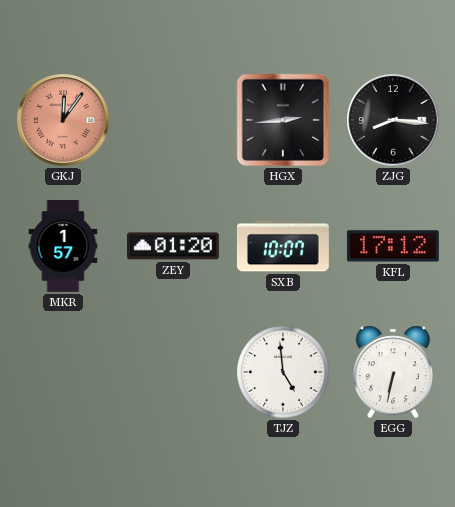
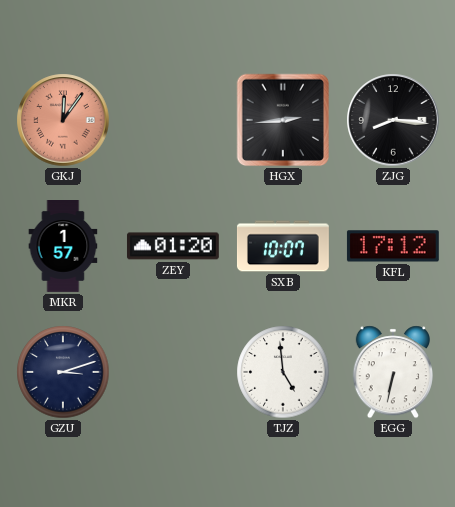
GZU: none -> 3:12 (63, 372)
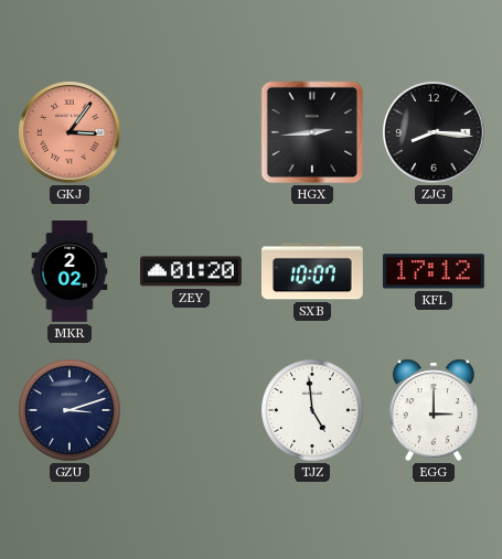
GKJ: 12:06 -> 3:06 (70, 132)
MKR: 1:57 -> 2:02 (70, 272)
EGG: 6:32 -> 3:00 (434, 410)
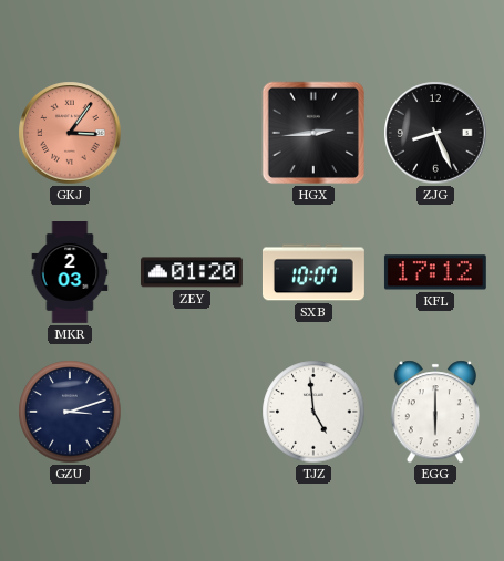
ZJG: 8:16 -> 8:26 (435, 133)
MKR: 2:02 -> 2:03 (70, 273)
EGG: 3:00 -> 6:00 (435, 412)
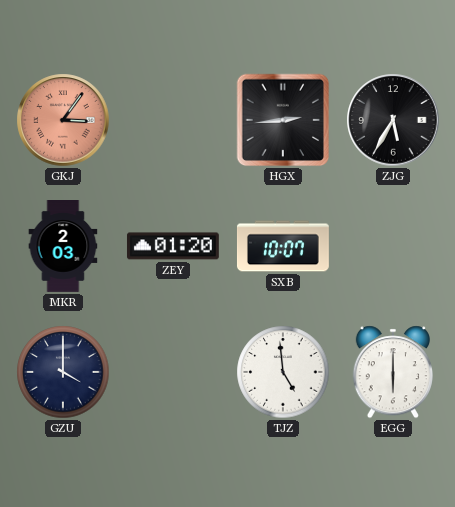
ZJG: 8:26 -> 5:35 (393, 120)
KFL: 17:12 -> none (435, 272)
GZU: 3:12 -> 4:00 (63, 372)
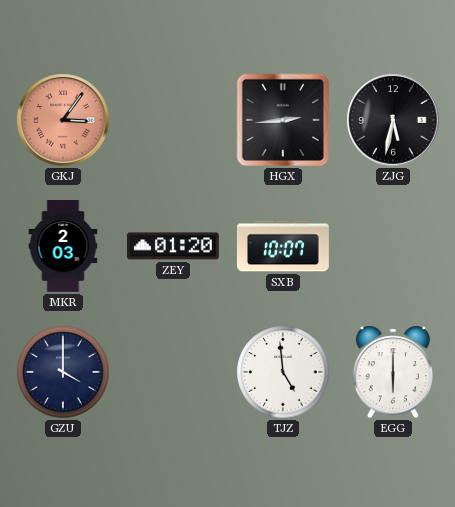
ZJG: 5:35 -> 5:32 (393, 120)
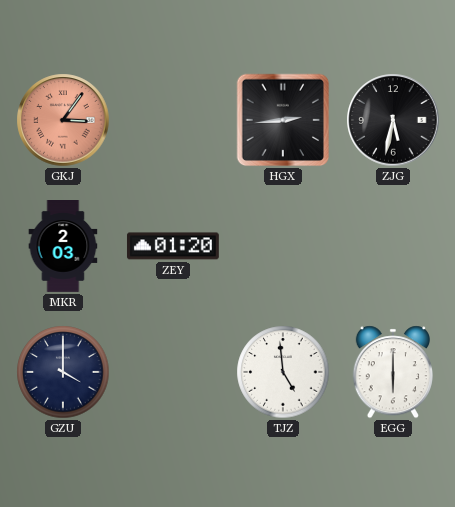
SXB: 10:07 -> none (283, 246)
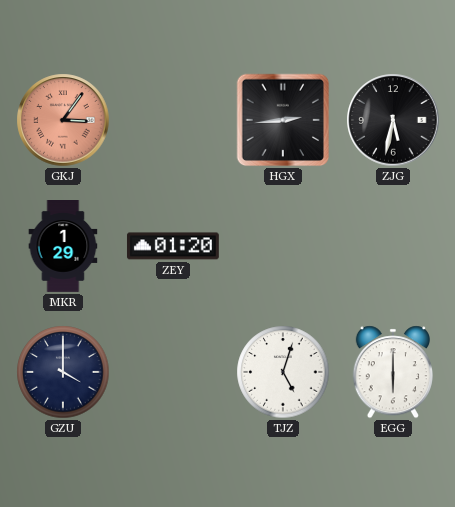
MKR: 2:03 -> 1:29 (63, 247)
TJZ: 4:59 -> 5:03 (283, 372)
